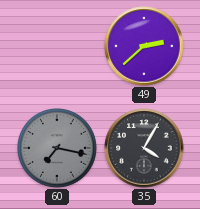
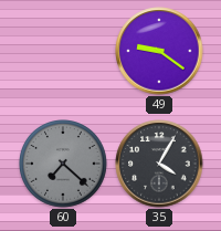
49: 2:38 -> 9:21 (159, 51)
60: 7:17 -> 7:22 (64, 165)
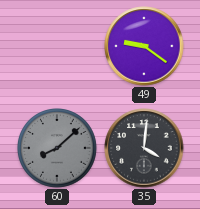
60: 7:22 -> 8:08 (58, 149)
35: 4:05 -> 4:01 (144, 148)
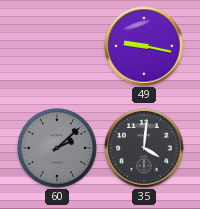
49: 9:21 -> 9:17 (144, 46)
60: 8:08 -> 2:08 (58, 149)
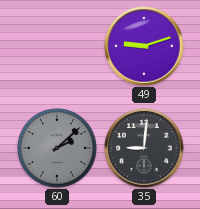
49: 9:17 -> 9:12 (144, 46)
35: 4:01 -> 9:01 (144, 148)
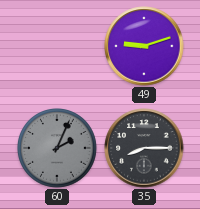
60: 2:08 -> 2:04 (58, 149)
35: 9:01 -> 8:15 (144, 148)
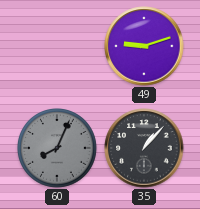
60: 2:04 -> 8:04 (58, 149)
35: 8:15 -> 1:07 (144, 148)
